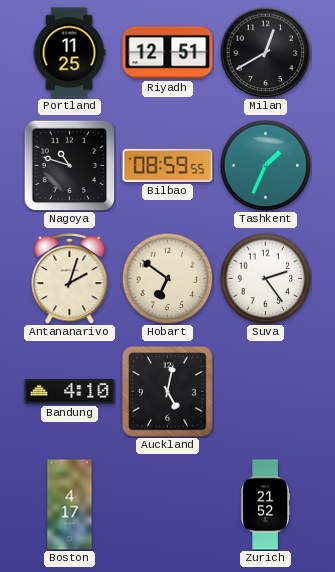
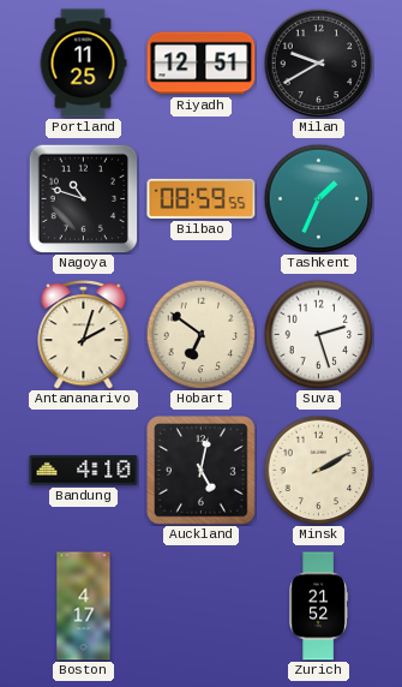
Milan: 12:40 -> 9:40 (318, 62)
Suva: 2:24 -> 2:27 (318, 334)
Minsk: none -> 2:10 (318, 470)
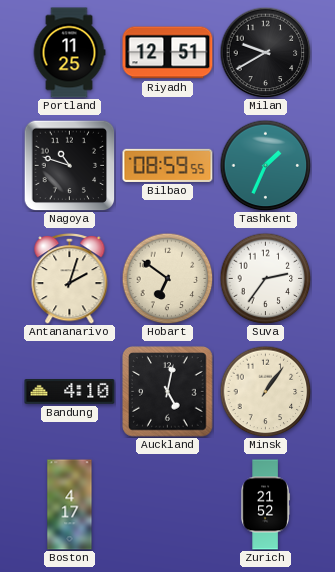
Suva: 2:27 -> 2:36 (265, 278)
Minsk: 2:10 -> 1:06 (265, 391)
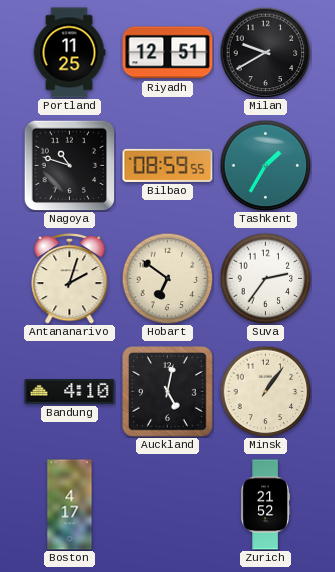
Tashkent: 1:34 -> 1:35 (265, 165)
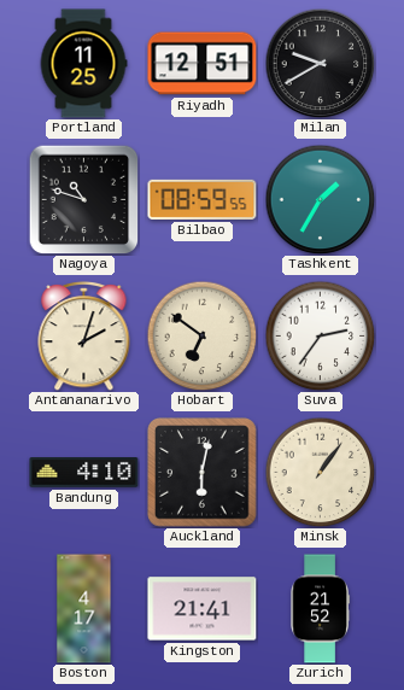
Auckland: 5:02 -> 6:02 (203, 473)
Kingston: none -> 21:41 (203, 609)
